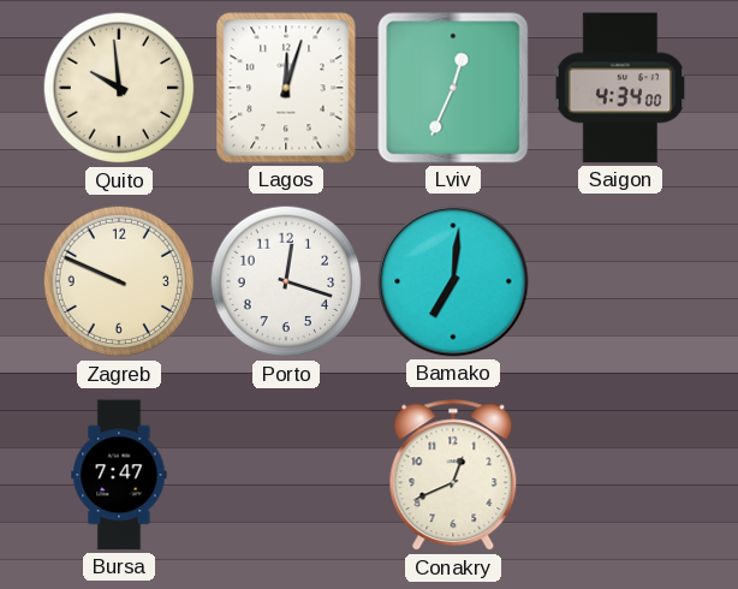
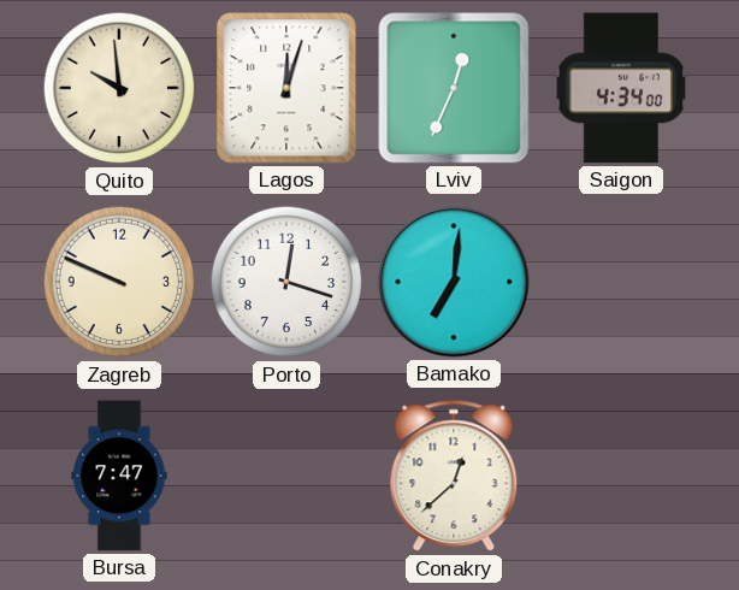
Conakry: 12:41 -> 12:38 (454, 477)
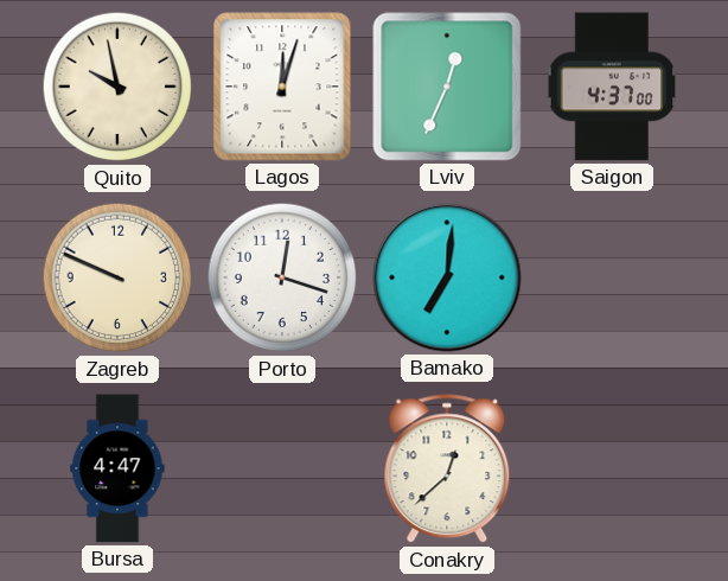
Quito: 9:59 -> 9:58 (117, 87)
Saigon: 4:34 -> 4:37 (612, 87)
Bursa: 7:47 -> 4:47 (117, 468)
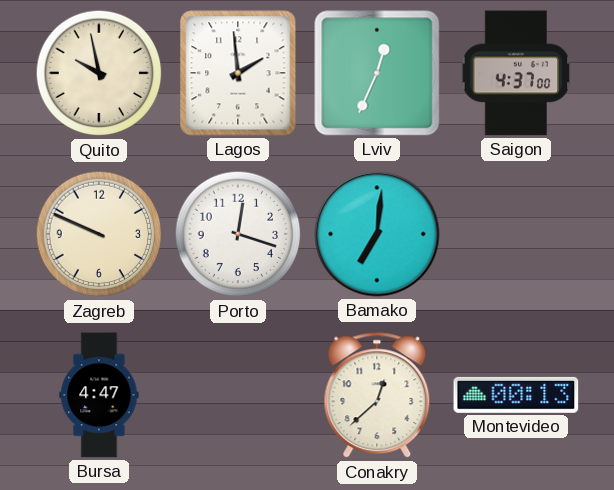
Lagos: 12:03 -> 1:59 (238, 73)
Montevideo: none -> 00:13 (516, 395)
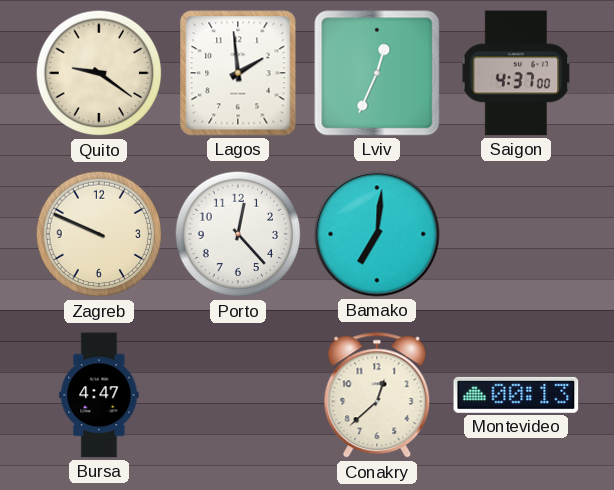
Quito: 9:58 -> 9:21 (99, 73)
Porto: 12:18 -> 12:23 (238, 234)
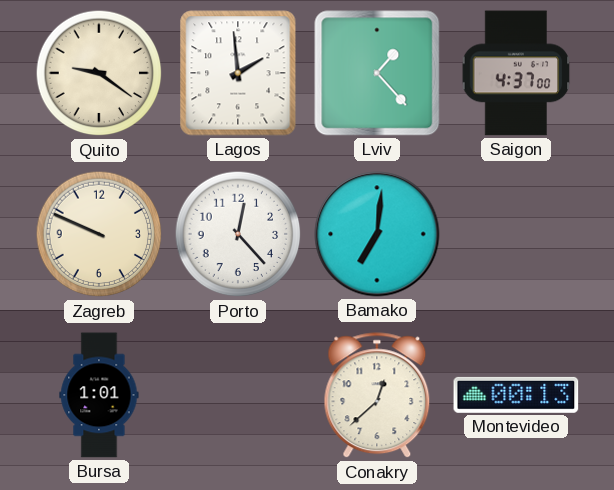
Lviv: 12:34 -> 1:23 (377, 73)
Bursa: 4:47 -> 1:01 (99, 395)
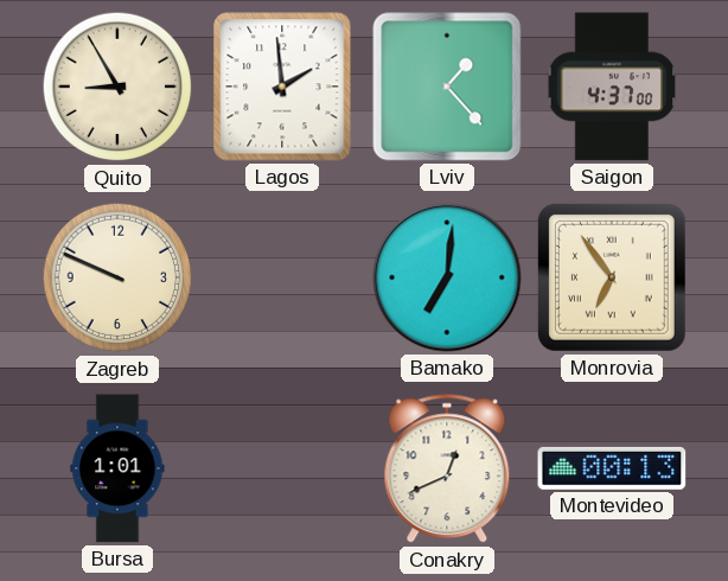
Quito: 9:21 -> 8:55 (117, 87)
Porto: 12:23 -> none (238, 234)
Monrovia: none -> 6:54 (612, 277)
Conakry: 12:38 -> 12:41 (447, 470)
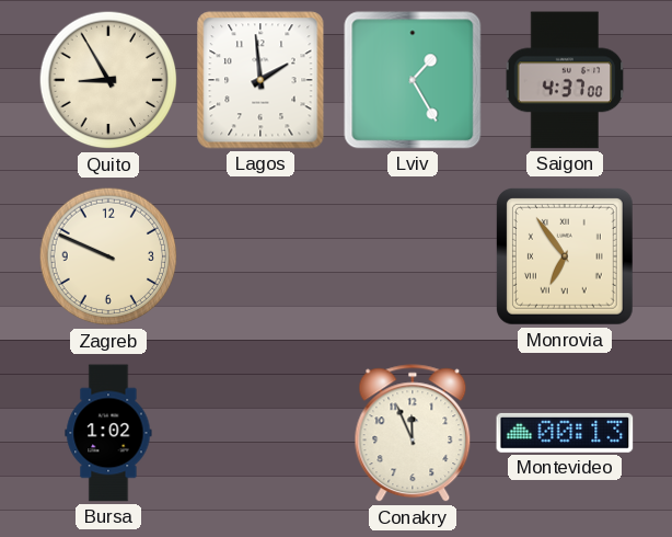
Lviv: 1:23 -> 1:25 (413, 80)
Bamako: 7:01 -> none (447, 277)
Bursa: 1:01 -> 1:02 (108, 433)
Conakry: 12:41 -> 11:56 (413, 434)
